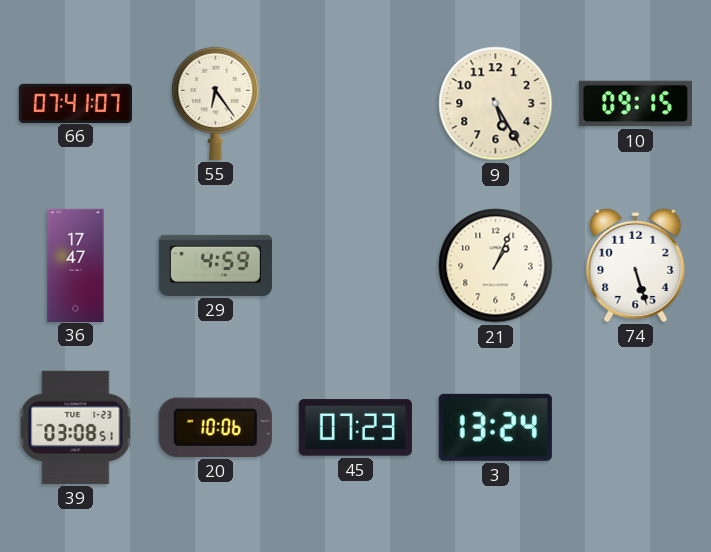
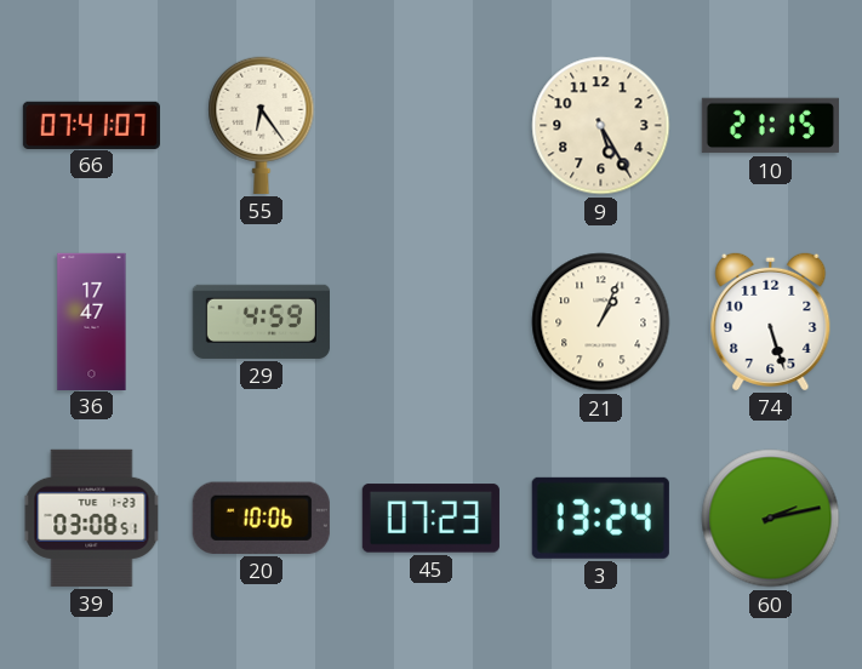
10: 09:15 -> 21:15 (770, 126)
60: none -> 2:13 (771, 519)
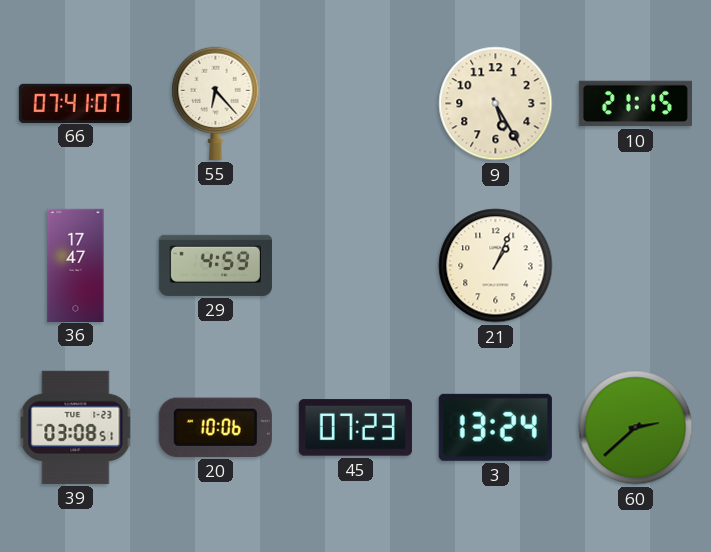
55: 6:24 -> 6:23 (216, 103)
74: 5:27 -> none (771, 321)
60: 2:13 -> 2:38 (636, 428)
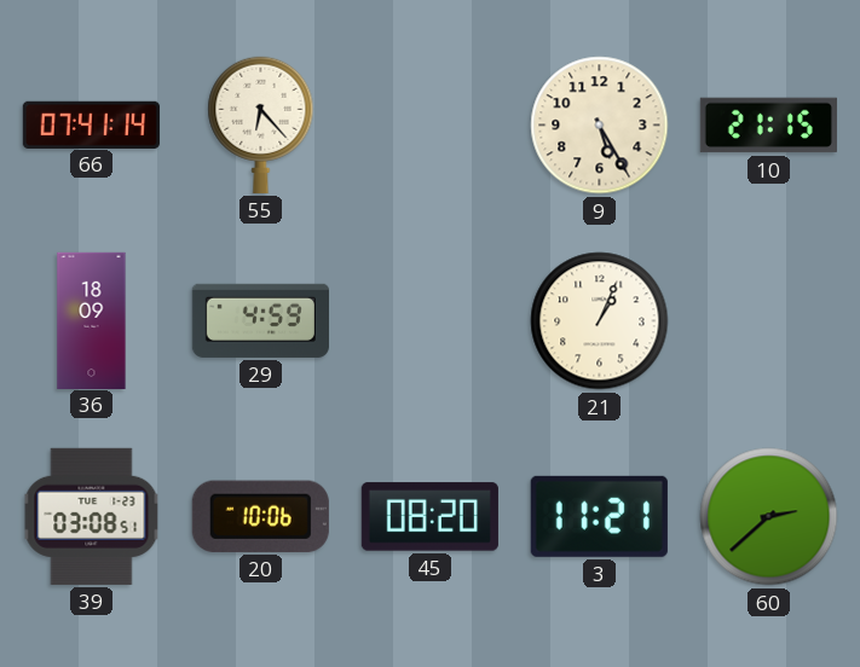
66: 07:41:07 -> 07:41:14 (91, 124)
36: 17:47 -> 18:09 (92, 320)
45: 07:23 -> 08:20 (429, 517)
3: 13:24 -> 11:21 (599, 516)
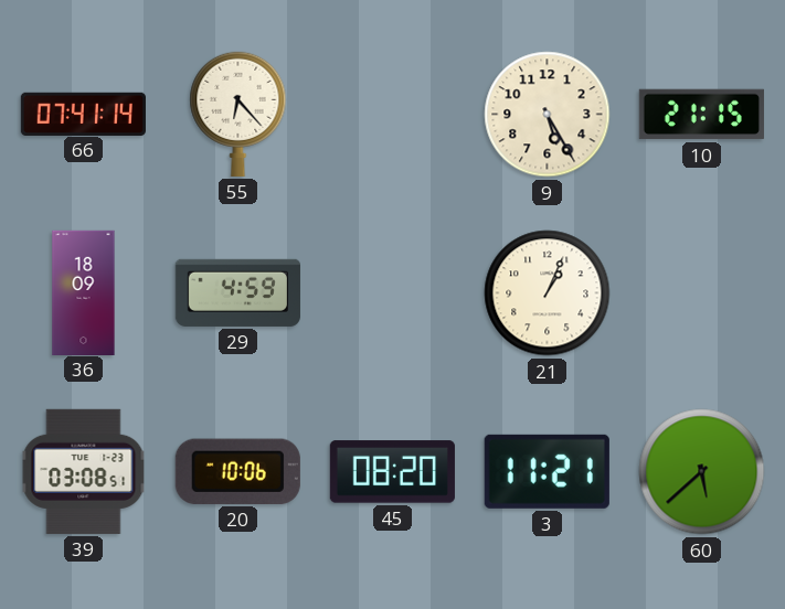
60: 2:38 -> 5:38 (702, 472)
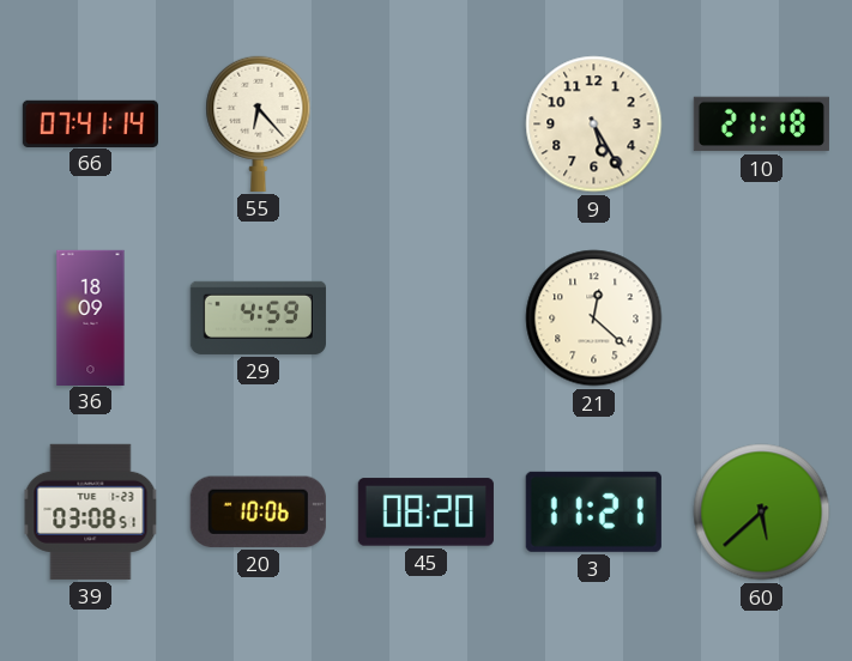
10: 21:15 -> 21:18 (761, 125)
21: 1:04 -> 12:22 (594, 319)
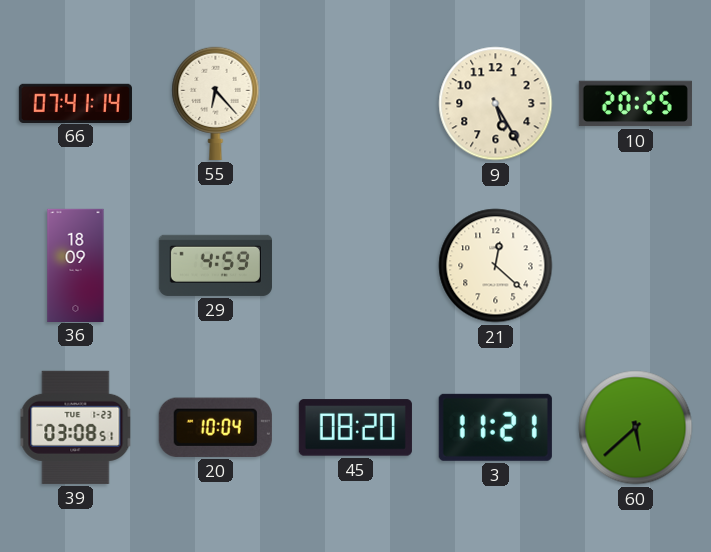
10: 21:18 -> 20:25 (635, 104)
20: 10:06 -> 10:04 (215, 427)
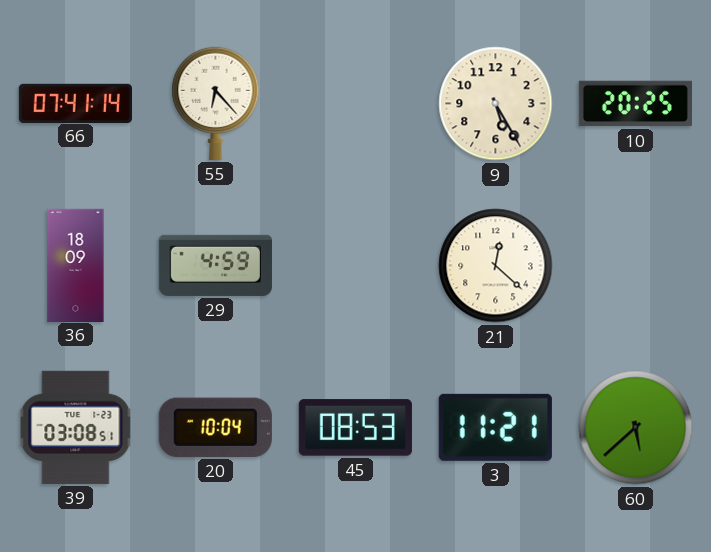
45: 08:20 -> 08:53 (355, 428)
